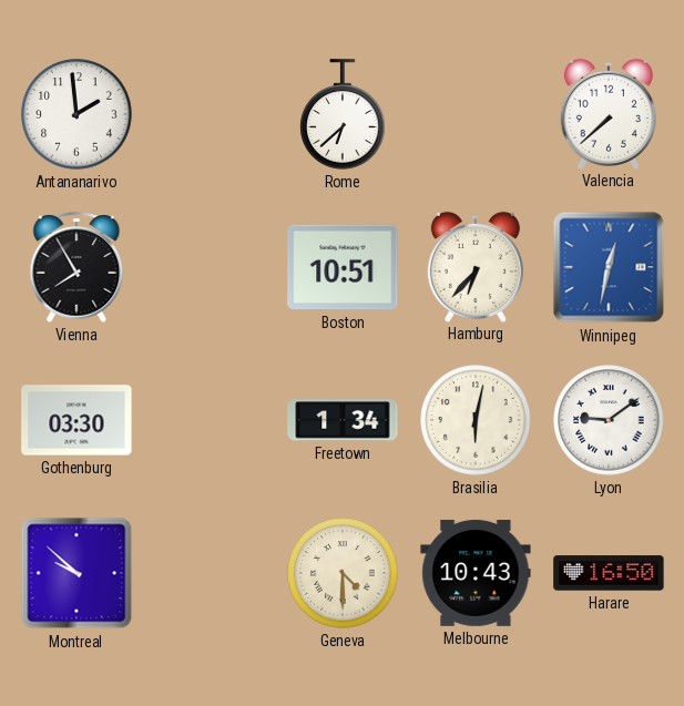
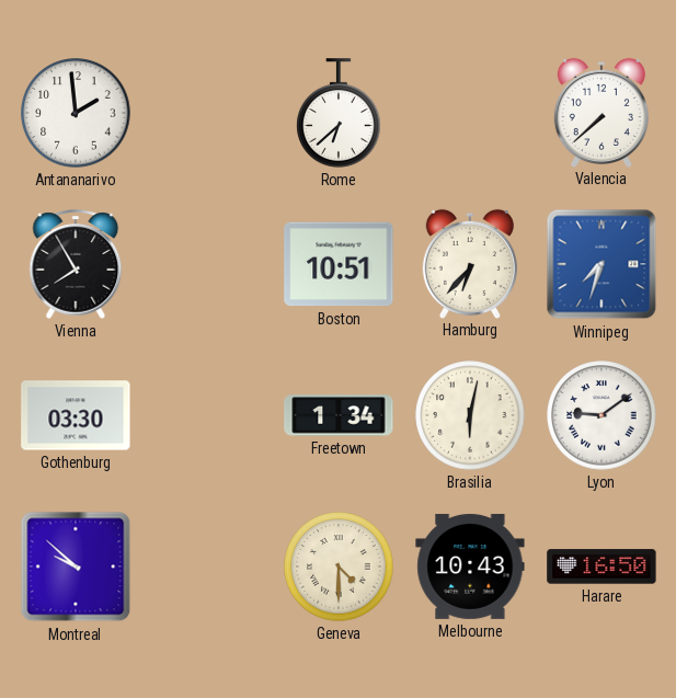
Winnipeg: 12:32 -> 7:33 (601, 264)
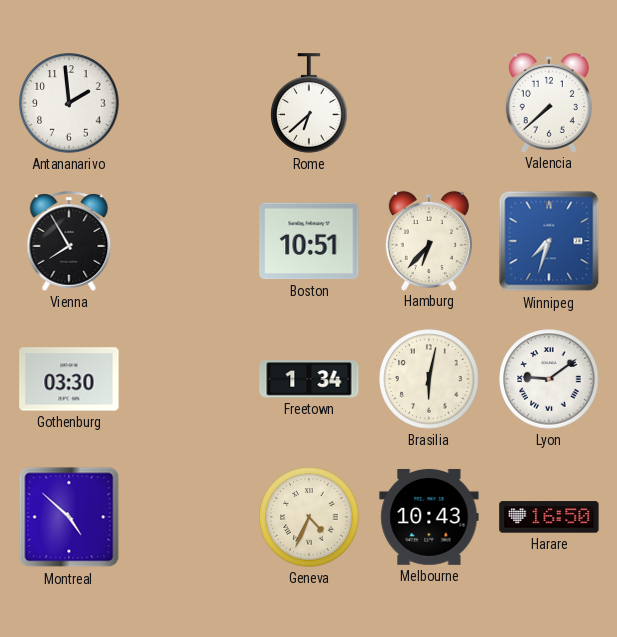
Montreal: 9:52 -> 4:52 (69, 517)
Geneva: 4:30 -> 4:34 (309, 517)
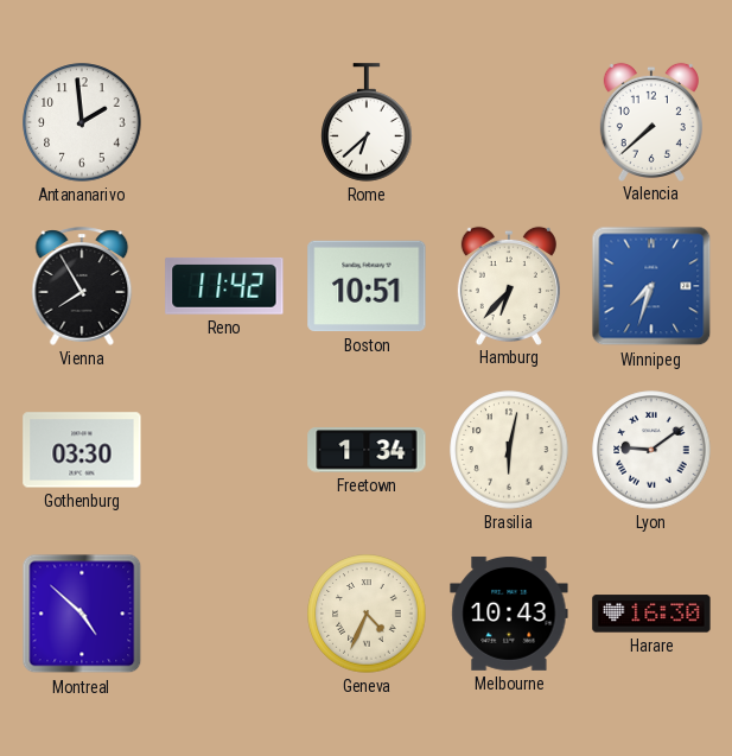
Reno: none -> 11:42 (224, 286)
Harare: 16:50 -> 16:30 (651, 614)
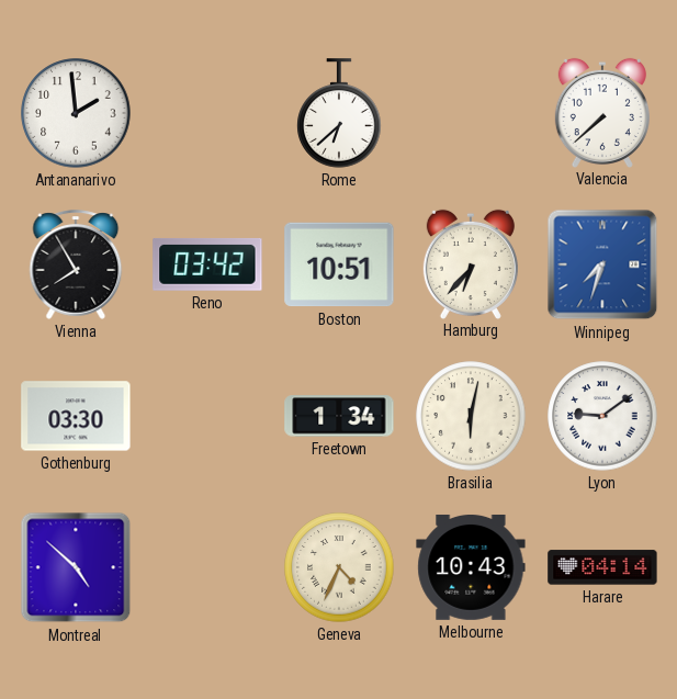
Reno: 11:42 -> 03:42 (207, 264)
Harare: 16:30 -> 04:14 (602, 567)
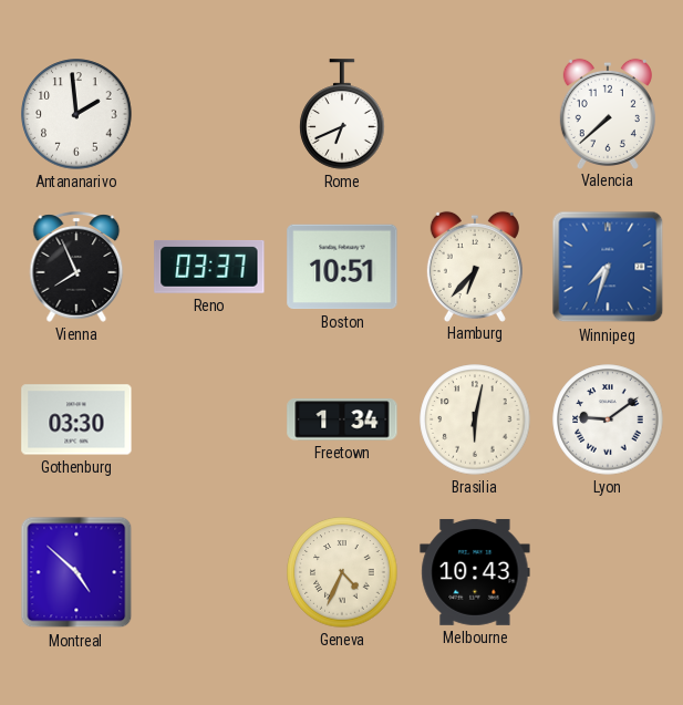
Rome: 6:38 -> 6:41 (342, 114)
Vienna: 7:55 -> 7:56 (76, 267)
Reno: 03:42 -> 03:37 (209, 267)
Harare: 04:14 -> none (602, 567)
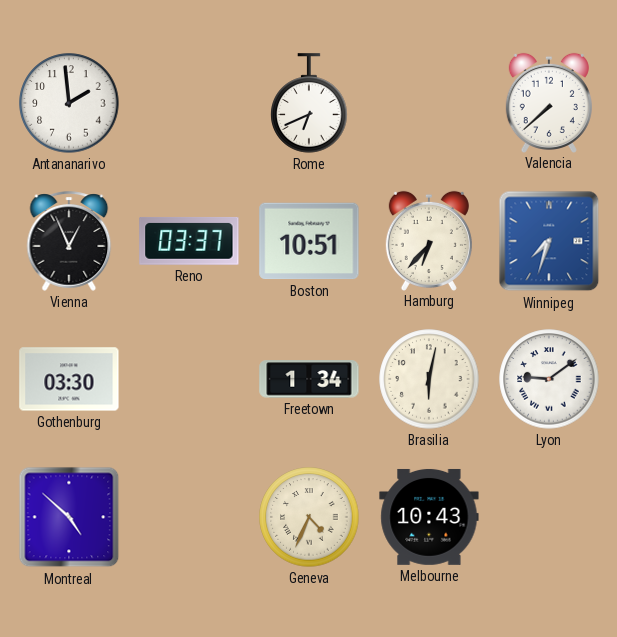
Vienna: 7:56 -> 12:56 (69, 241)
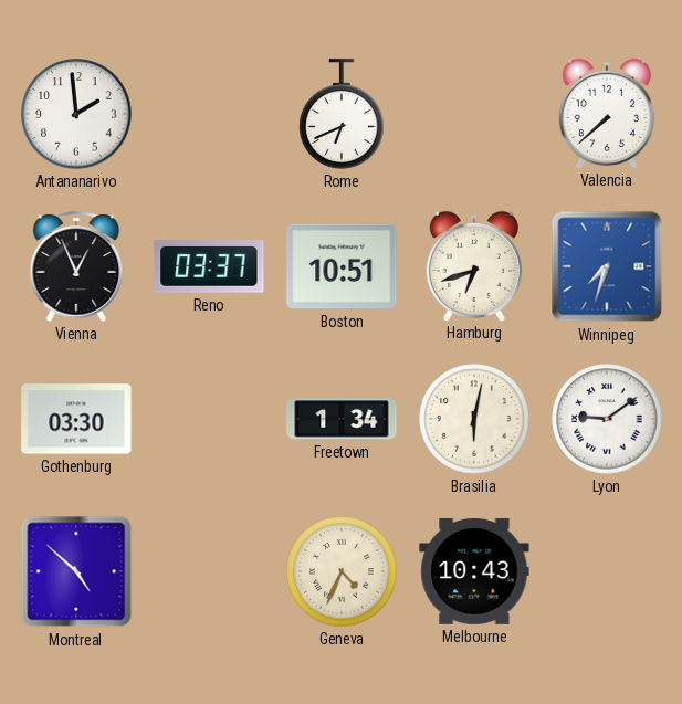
Hamburg: 6:37 -> 6:42 (474, 265)
